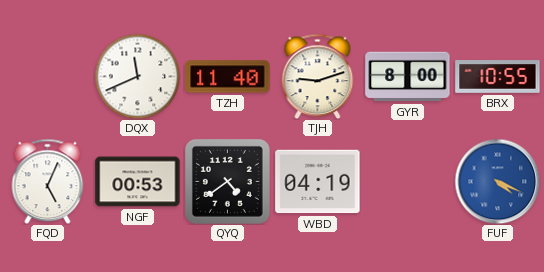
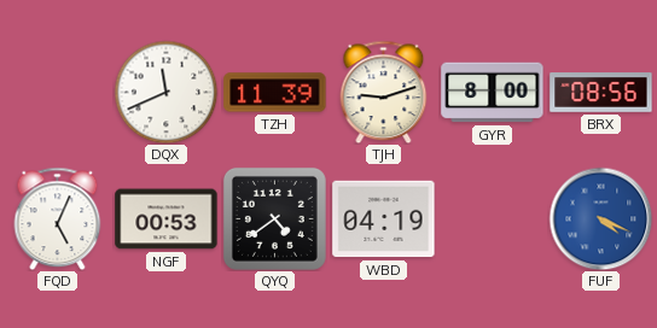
TZH: 11:40 -> 11:39 (275, 93)
BRX: 10:55 -> 08:56 (601, 93)
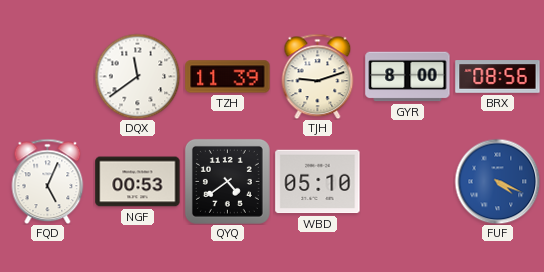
DQX: 11:41 -> 11:39 (137, 76)
WBD: 04:19 -> 05:10 (318, 182)
